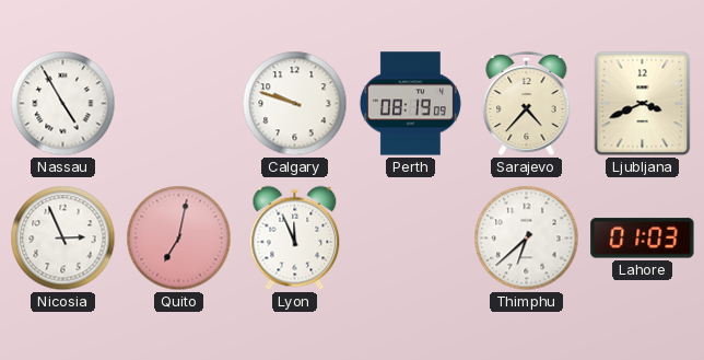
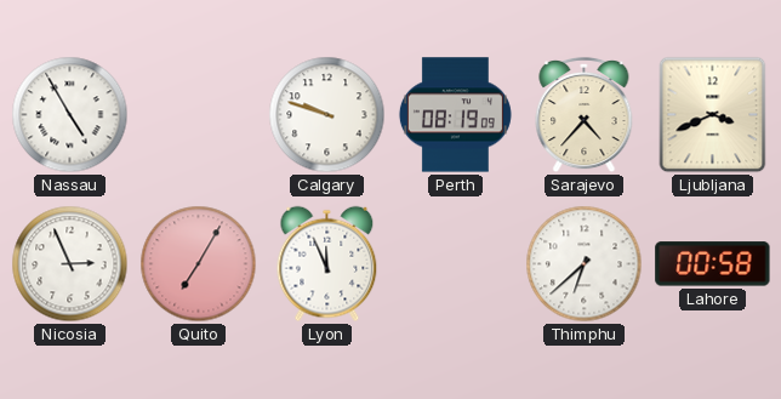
Quito: 7:02 -> 7:05 (199, 264)
Lahore: 01:03 -> 00:58 (713, 264)
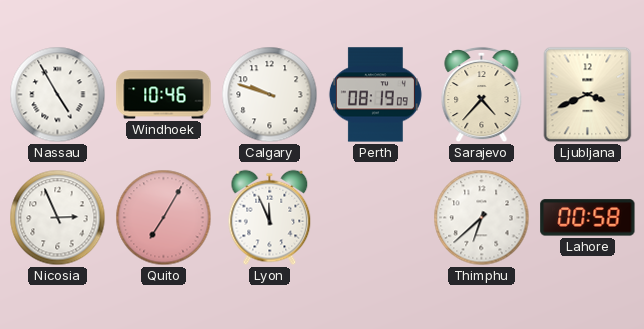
Windhoek: none -> 10:46 (164, 95)
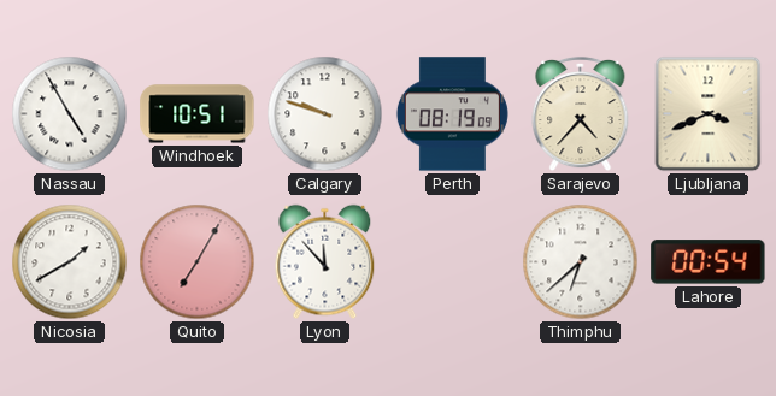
Windhoek: 10:46 -> 10:51 (198, 114)
Nicosia: 2:56 -> 1:40 (70, 262)
Lyon: 11:56 -> 11:53 (325, 262)
Lahore: 00:58 -> 00:54 (709, 262)
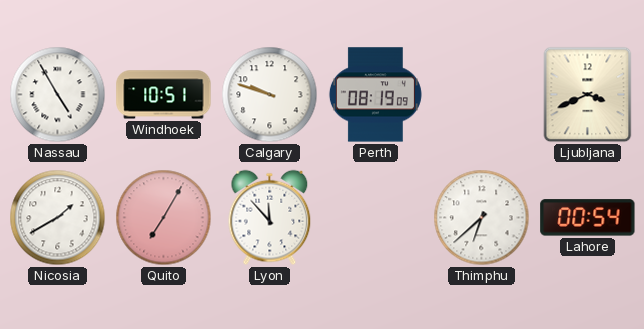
Sarajevo: 4:37 -> none (581, 114)
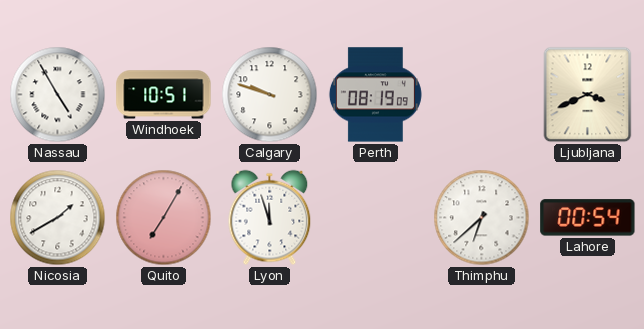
Lyon: 11:53 -> 11:57 (270, 218)
